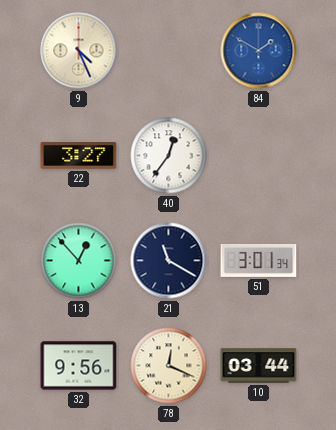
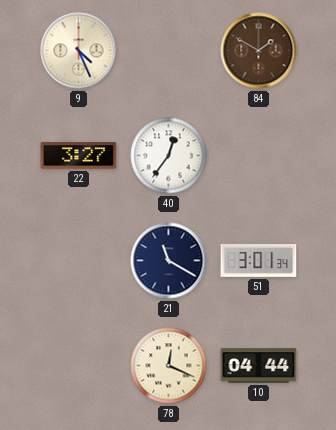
84 dial: blue -> brown (259, 51)
13: 12:53 -> none (79, 261)
32: 9:56 -> none (79, 366)
10: 03:44 -> 04:44 (259, 366)
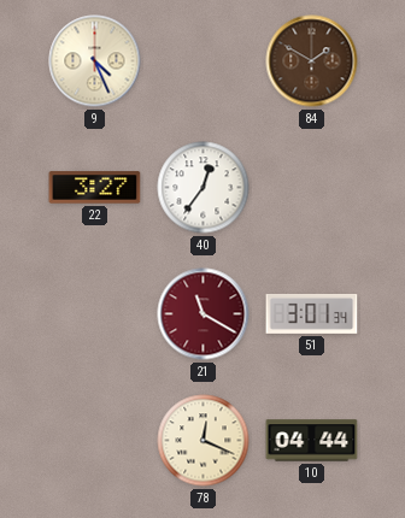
21 dial: navy -> burgundy (204, 314)
